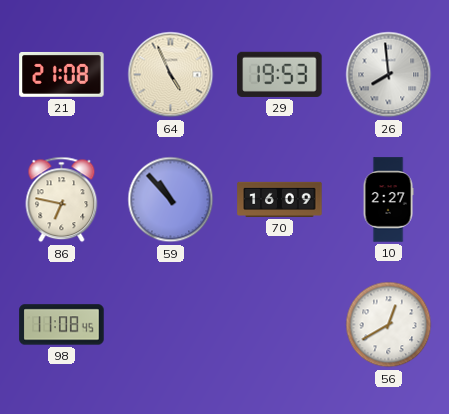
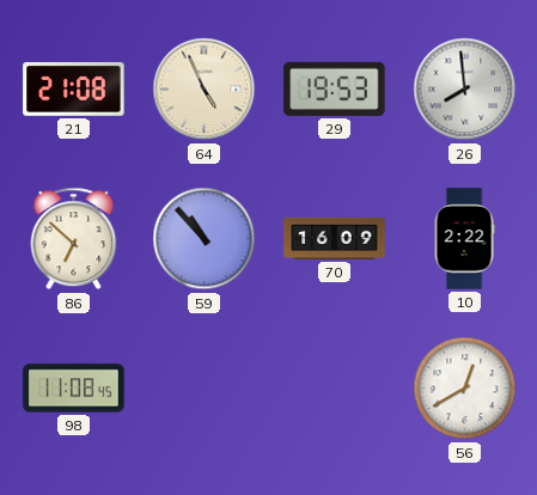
86: 6:47 -> 6:52 (74, 239)
10: 2:27 -> 2:22 (464, 239)
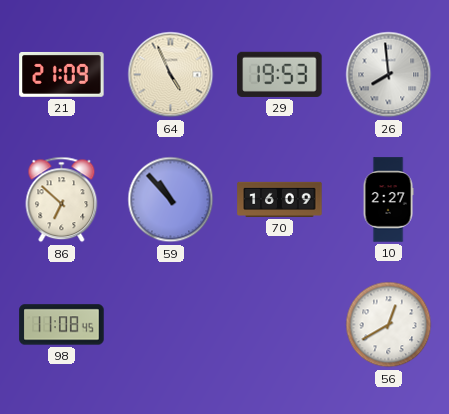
21: 21:08 -> 21:09 (62, 75)
10: 2:22 -> 2:27 (388, 200)
